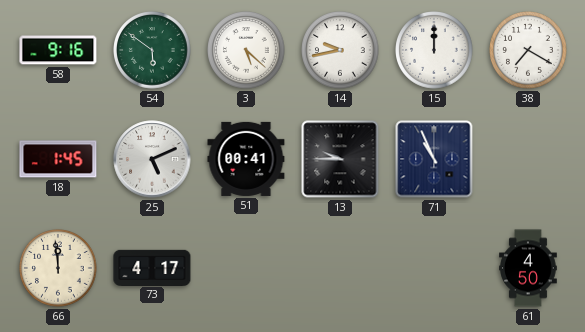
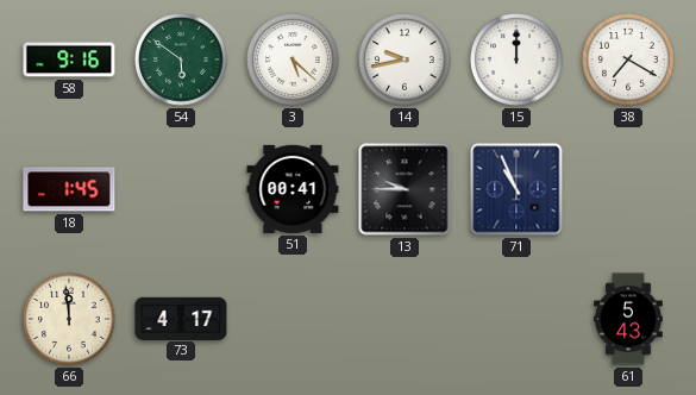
25: 5:11 -> none (152, 159)
61: 4:50 -> 5:43 (628, 319)
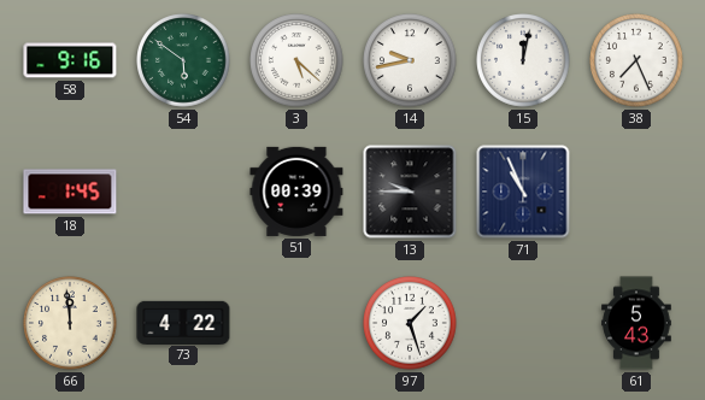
15: 12:00 -> 12:02 (523, 60)
38: 7:20 -> 7:26 (636, 60)
51: 00:41 -> 00:39 (296, 192)
73: 4:17 -> 4:22 (183, 322)
97: none -> 1:27 (410, 323)
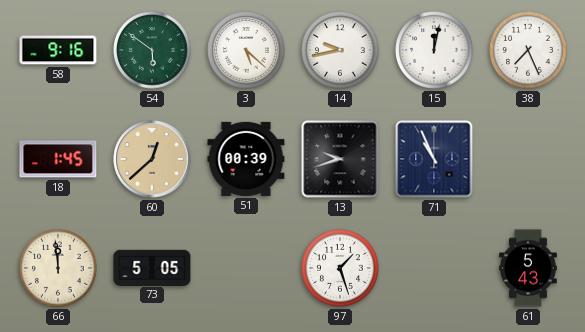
60: none -> 12:38 (152, 159)
13: 9:45 -> 9:42 (340, 159)
73: 4:22 -> 5:05 (152, 267)
